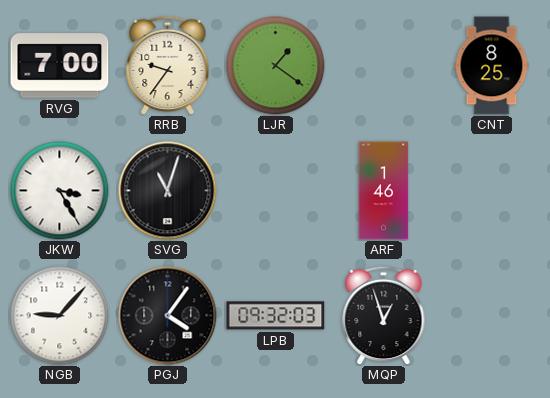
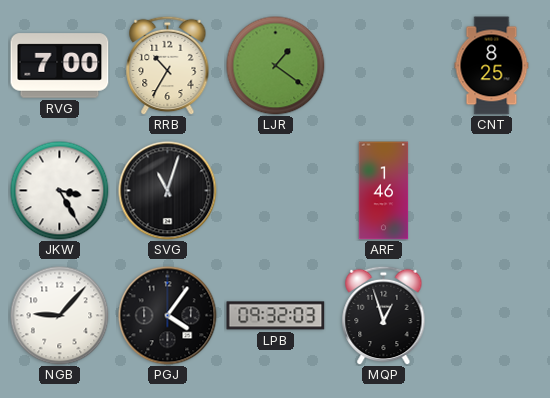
RRB: 9:36 -> 10:35 (168, 65)
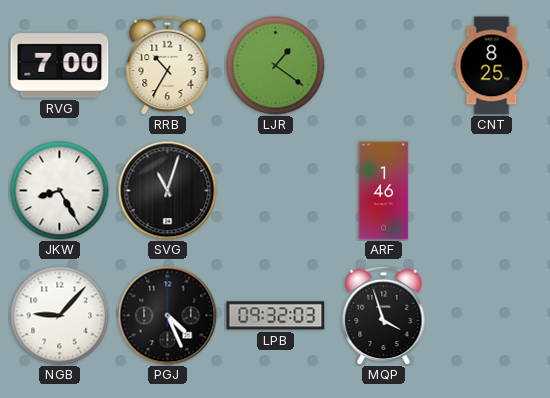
JKW: 3:25 -> 8:25 (60, 191)
PGJ: 4:06 -> 4:26 (168, 316)
MQP: 12:57 -> 3:57 (384, 315)
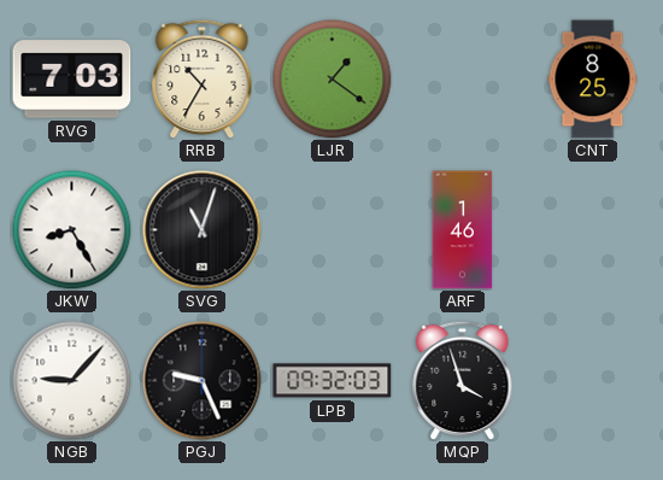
RVG: 7:00 -> 7:03 (72, 80)
PGJ: 4:26 -> 9:26 (203, 381)
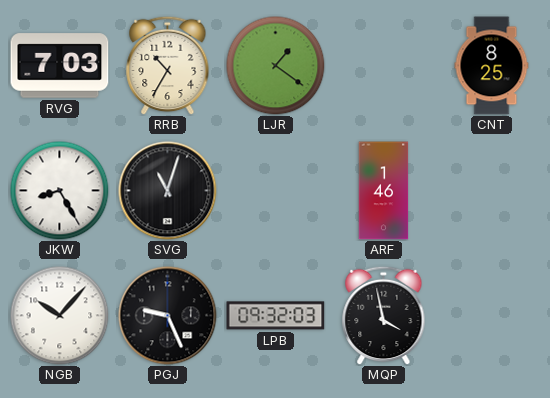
NGB: 9:07 -> 10:07 (60, 316)
MQP: 3:57 -> 3:58 (384, 315)
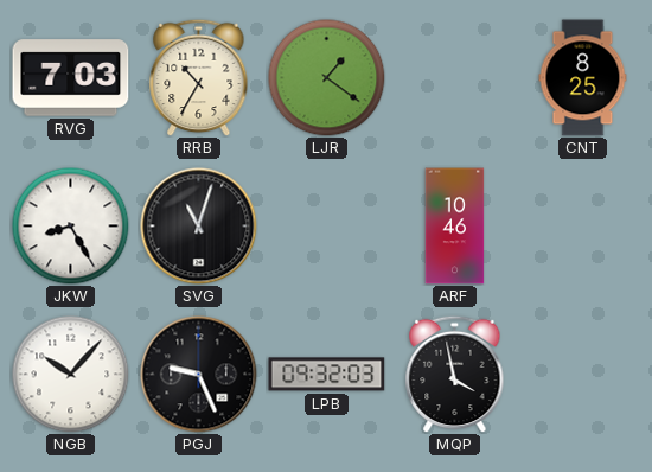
ARF: 1:46 -> 10:46 (455, 227)
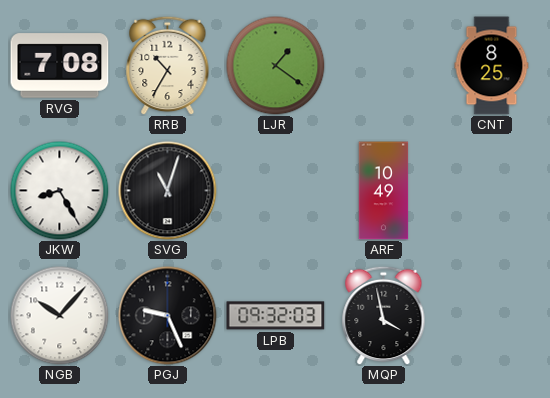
RVG: 7:03 -> 7:08 (60, 66)
ARF: 10:46 -> 10:49 (384, 191)
